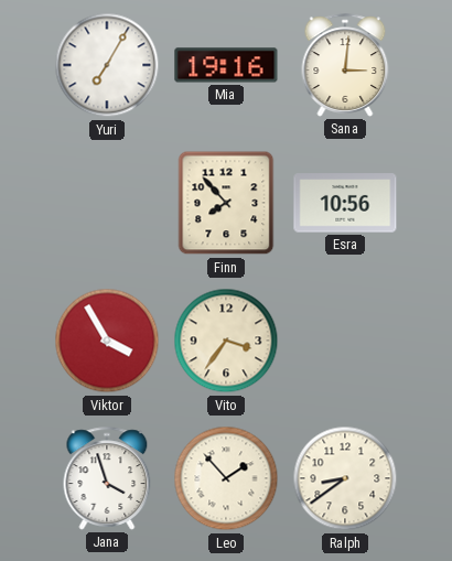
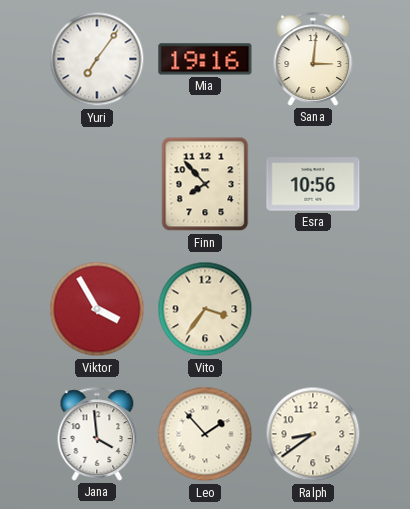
Yuri: 7:05 -> 7:06 (97, 59)
Jana: 3:57 -> 3:59 (97, 434)
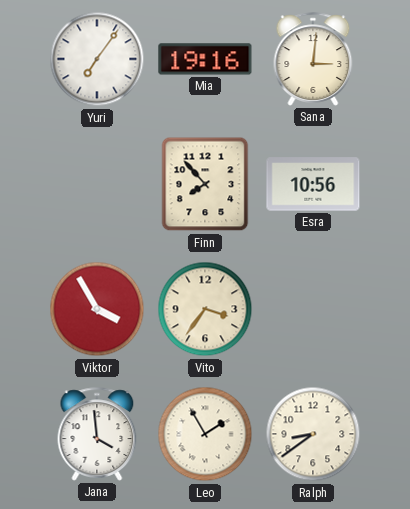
Leo: 1:53 -> 1:55 (205, 434)
